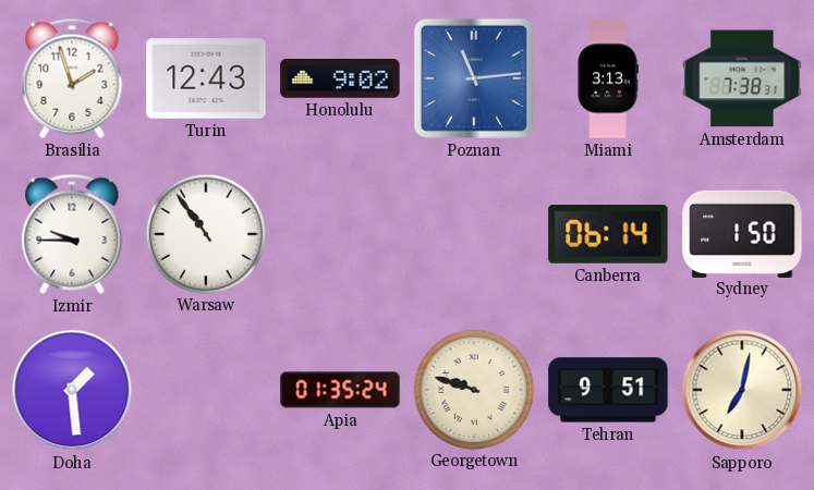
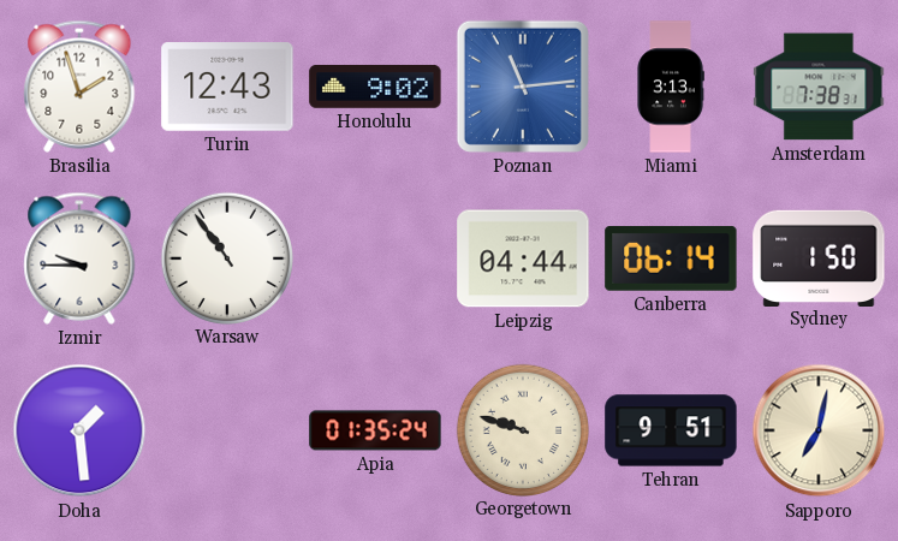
Leipzig: none -> 04:44 (523, 258)
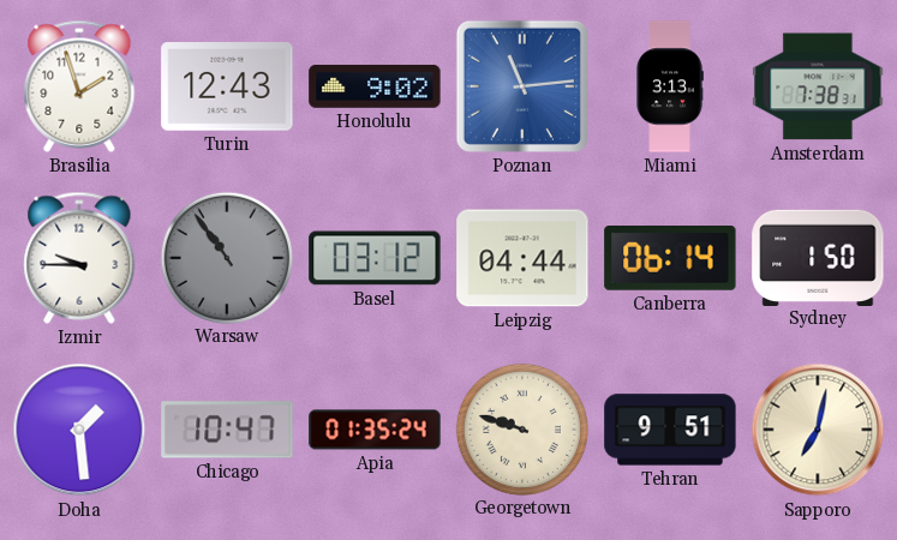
Warsaw dial: white -> grey (226, 257)
Basel: none -> 03:12 (375, 258)
Chicago: none -> 10:47 (227, 430)
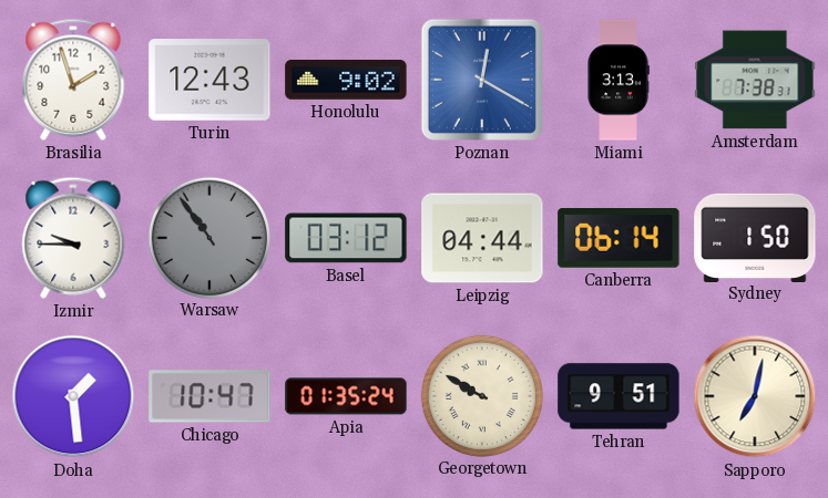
Poznan: 11:14 -> 12:20 (482, 80)
Georgetown: 9:48 -> 9:50 (481, 395)
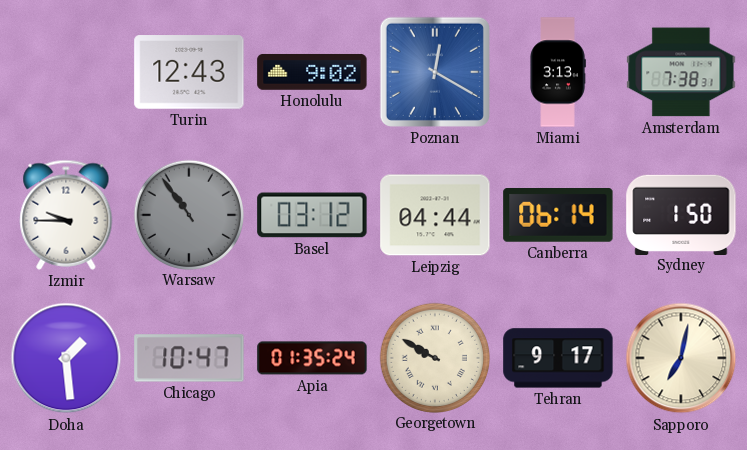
Brasilia: 1:57 -> none (73, 80)
Tehran: 9:51 -> 9:17 (558, 358)
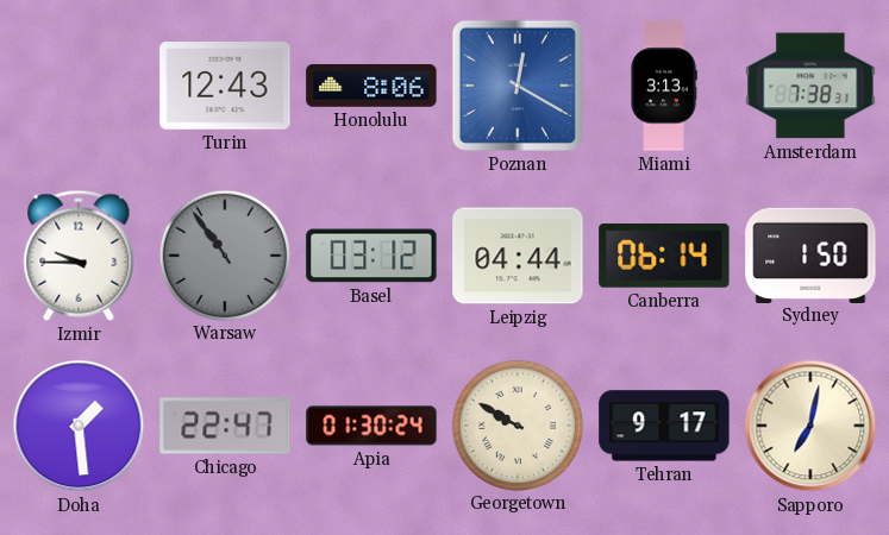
Honolulu: 9:02 -> 8:06 (371, 86)
Chicago: 10:47 -> 22:47 (225, 426)
Apia: 01:35 -> 01:30 (371, 426)
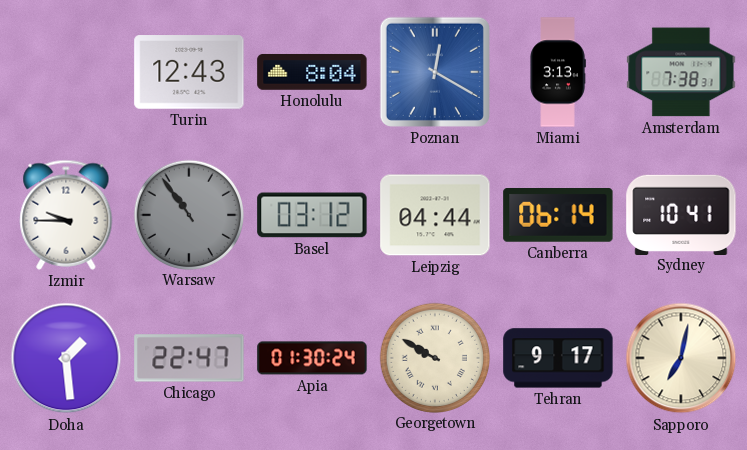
Honolulu: 8:06 -> 8:04 (312, 72)
Sydney: 1:50 -> 10:41 (681, 214)
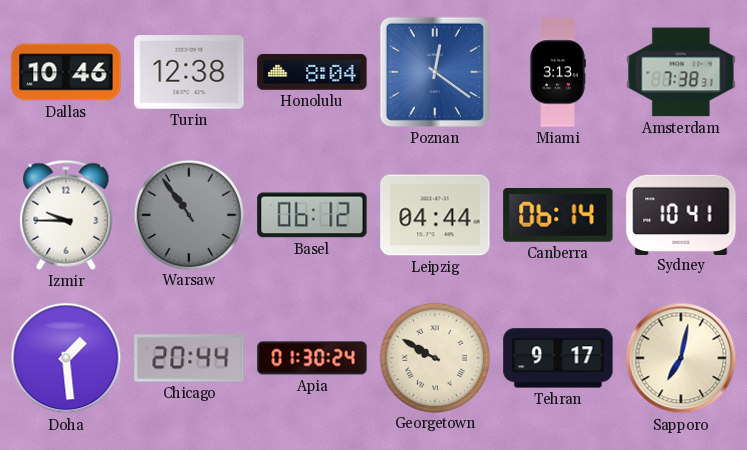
Dallas: none -> 10:46 (66, 72)
Turin: 12:43 -> 12:38 (189, 72)
Poznan: 12:20 -> 12:21 (435, 72)
Basel: 03:12 -> 06:12 (312, 215)
Chicago: 22:47 -> 20:44 (189, 358)
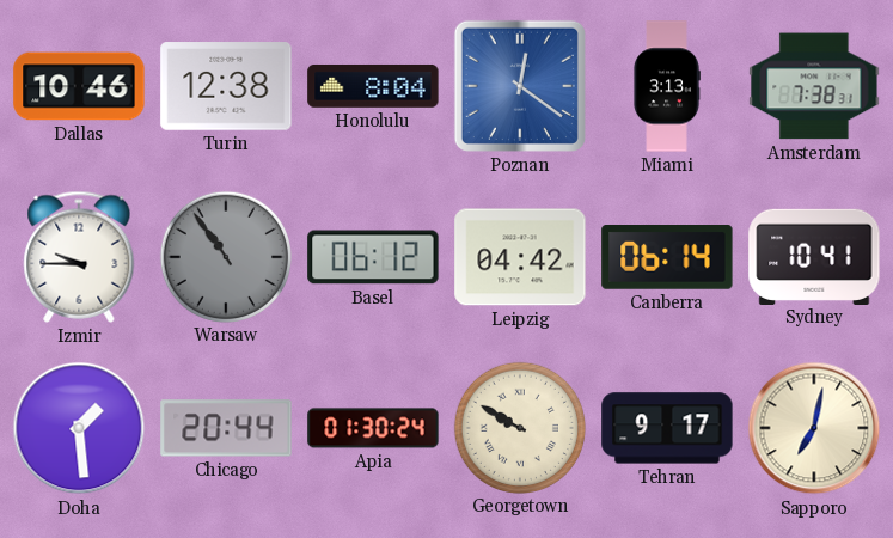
Leipzig: 04:44 -> 04:42 (520, 257)
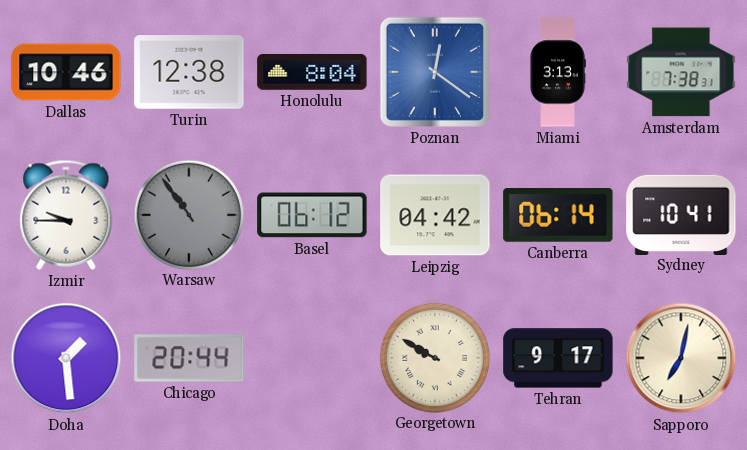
Apia: 01:30 -> none (373, 428)
